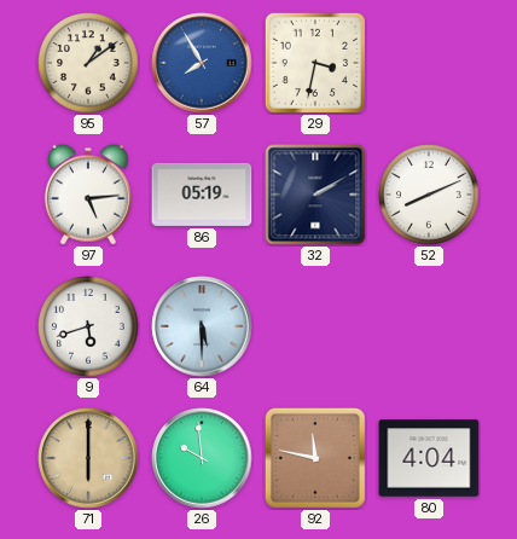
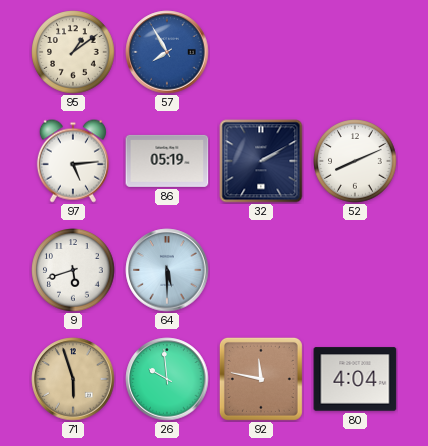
29: 3:32 -> none (315, 63)
71: 6:00 -> 5:57 (73, 379)
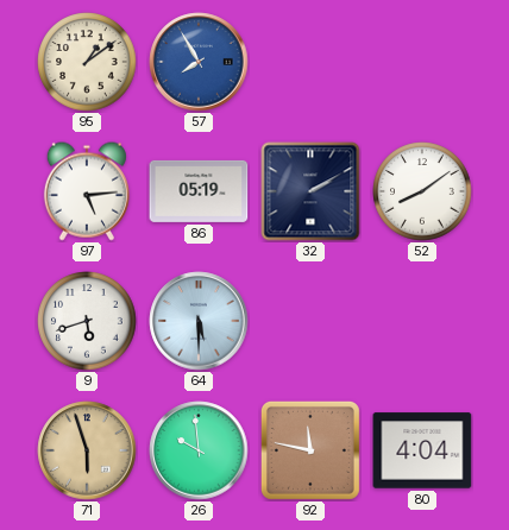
52: 8:11 -> 8:09 (422, 191)
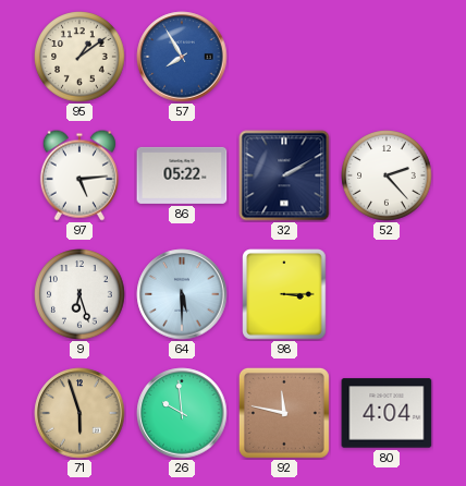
86: 05:19 -> 05:22 (182, 175)
52: 8:09 -> 2:23 (387, 175)
9: 5:42 -> 6:27 (79, 294)
98: none -> 3:15 (284, 294)
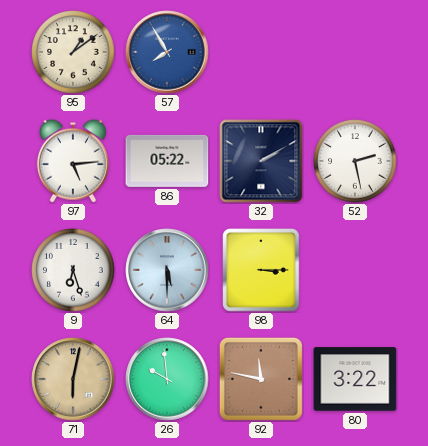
52: 2:23 -> 2:28 (355, 161)
71: 5:57 -> 6:02 (73, 379)
80: 4:04 -> 3:22 (355, 379)
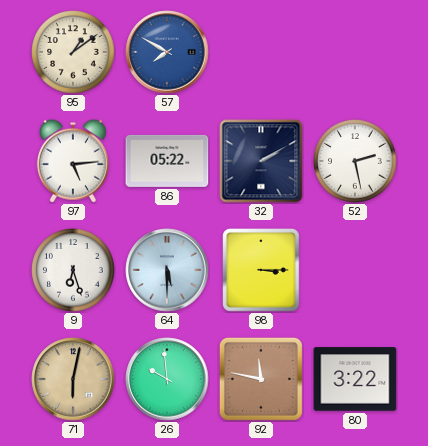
57: 7:55 -> 7:50 (167, 52)
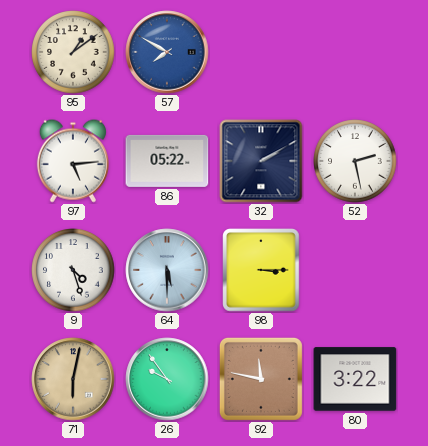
9: 6:27 -> 4:27 (73, 270)
26: 9:59 -> 9:54 (167, 379)
